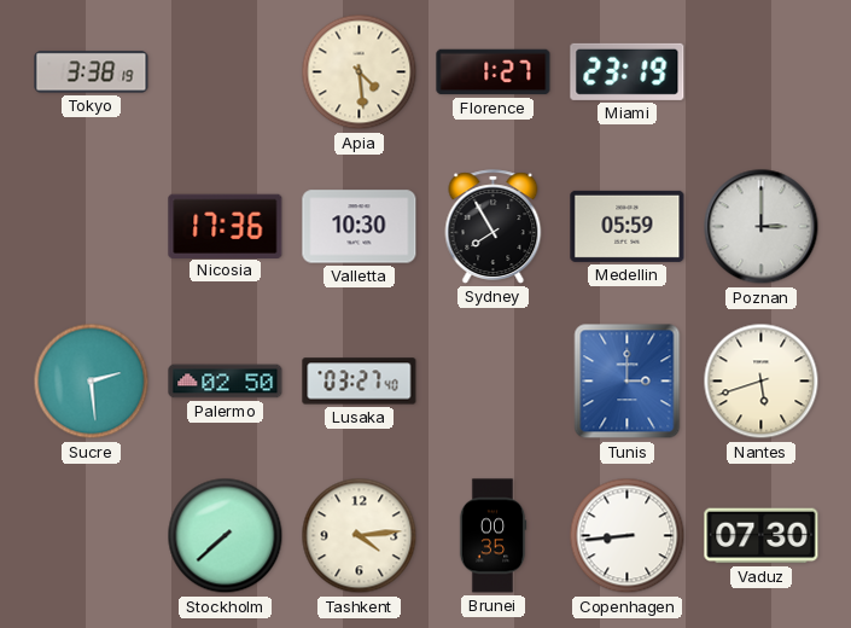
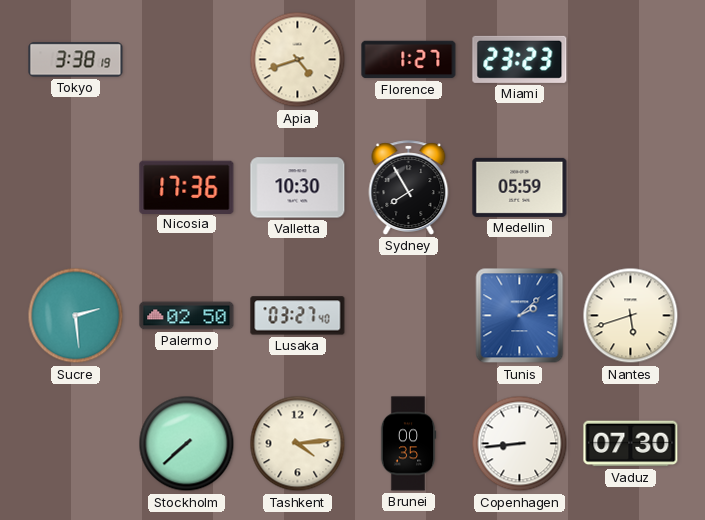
Apia: 4:29 -> 4:42 (298, 60)
Miami: 23:19 -> 23:23 (520, 59)
Poznan: 3:00 -> none (762, 227)
Tunis: 3:00 -> 2:08 (520, 316)
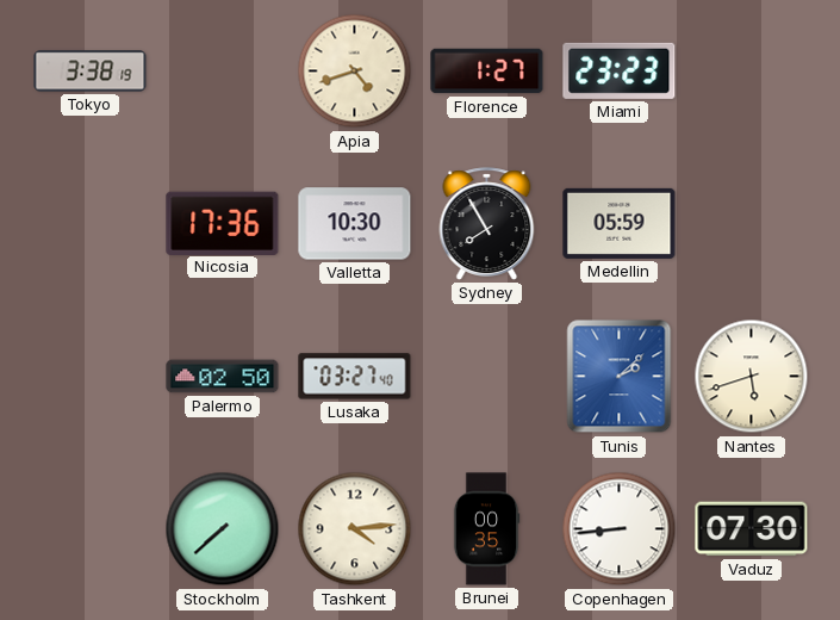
Sucre: 2:29 -> none (76, 316)
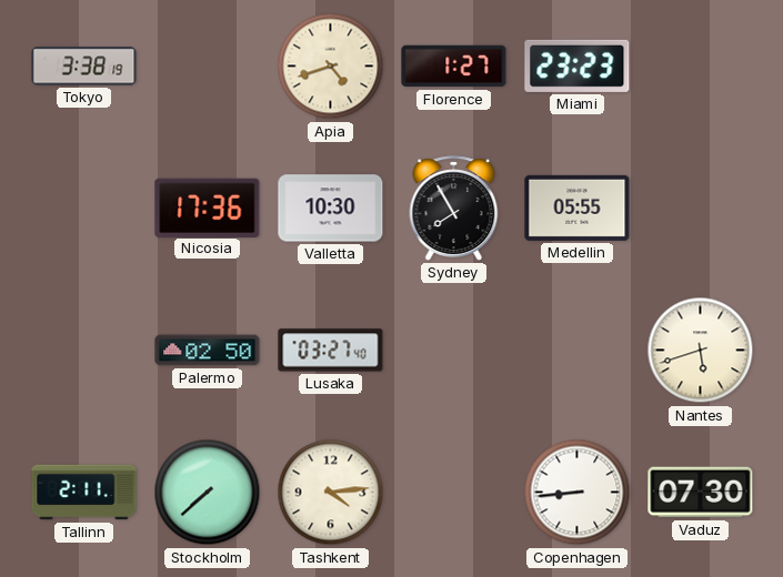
Medellin: 05:59 -> 05:55 (578, 207)
Tunis: 2:08 -> none (620, 377)
Tallinn: none -> 2:11 (84, 493)
Brunei: 00:35 -> none (486, 529)
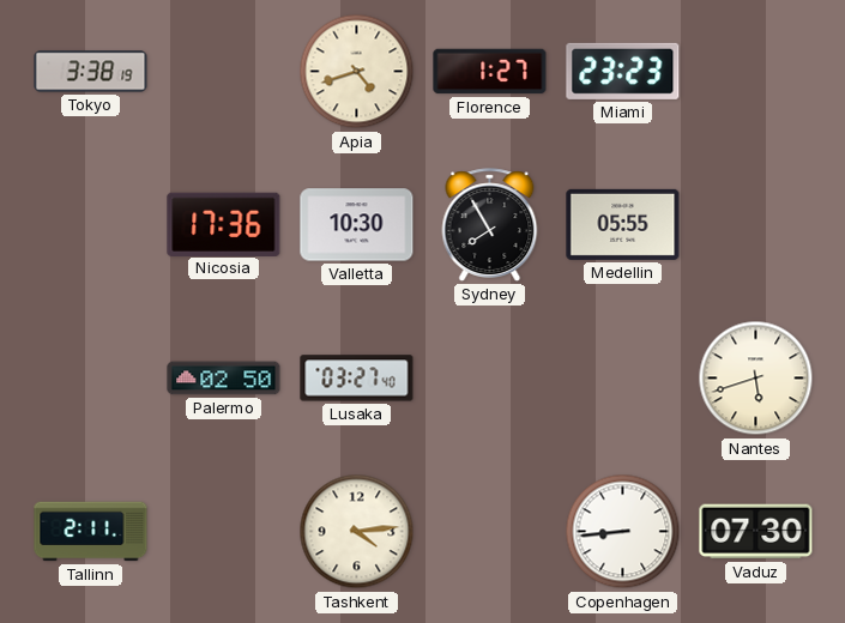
Stockholm: 7:38 -> none (208, 493)
